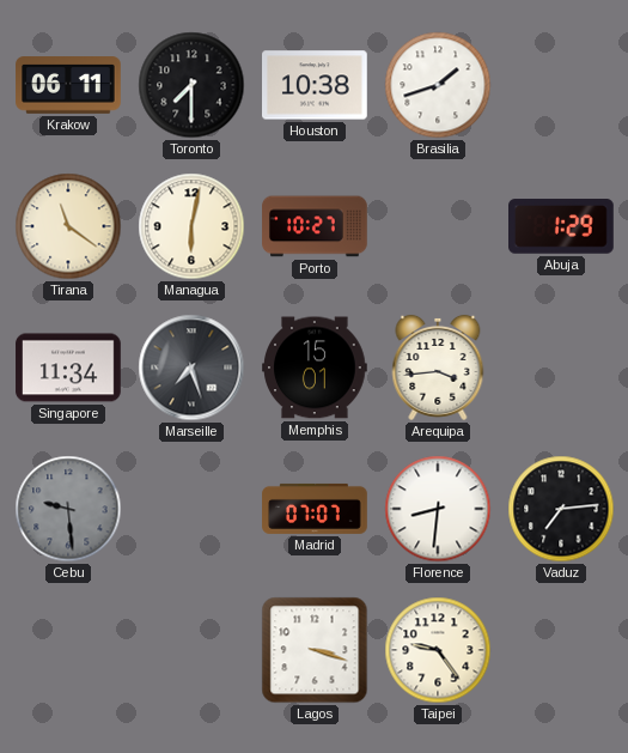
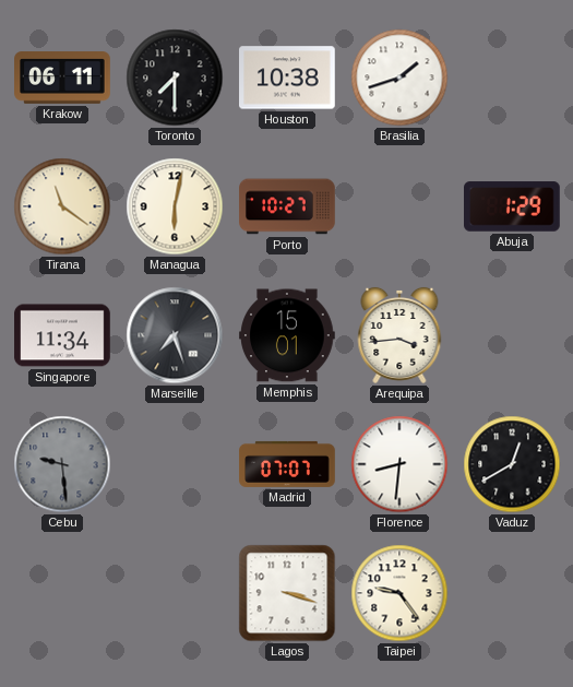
Vaduz: 7:14 -> 12:40 (512, 464)
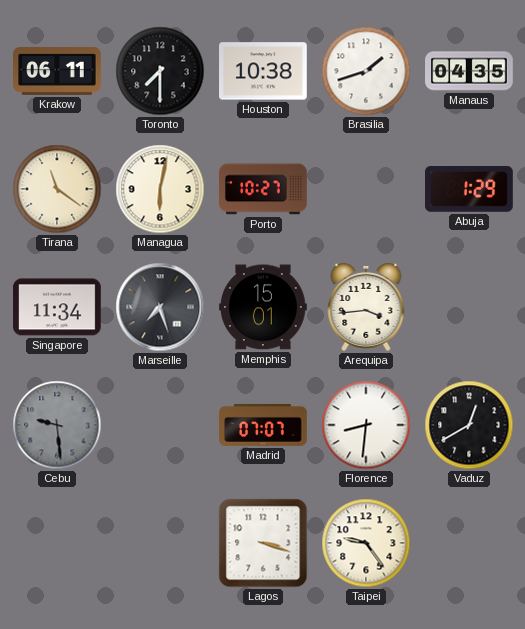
Manaus: none -> 04:35 (469, 71)
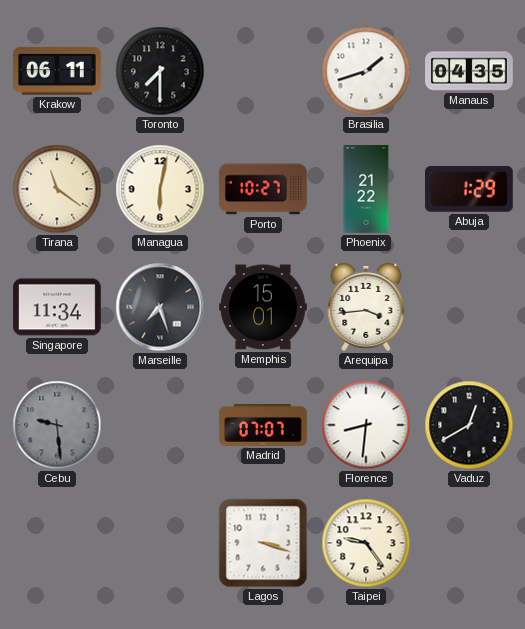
Houston: 10:38 -> none (264, 71)
Phoenix: none -> 21:22 (366, 189)
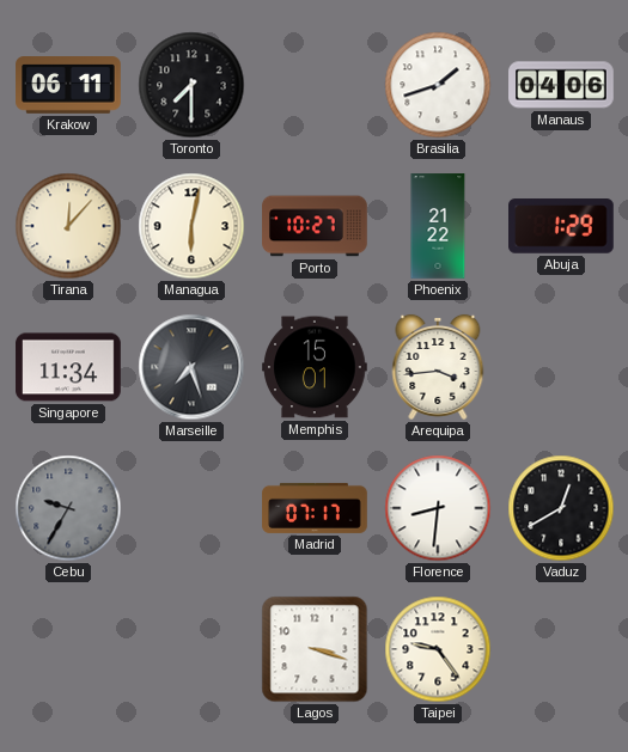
Manaus: 04:35 -> 04:06 (561, 85)
Tirana: 11:21 -> 12:07 (68, 226)
Cebu: 9:29 -> 9:35 (68, 508)
Madrid: 07:07 -> 07:17 (315, 508)
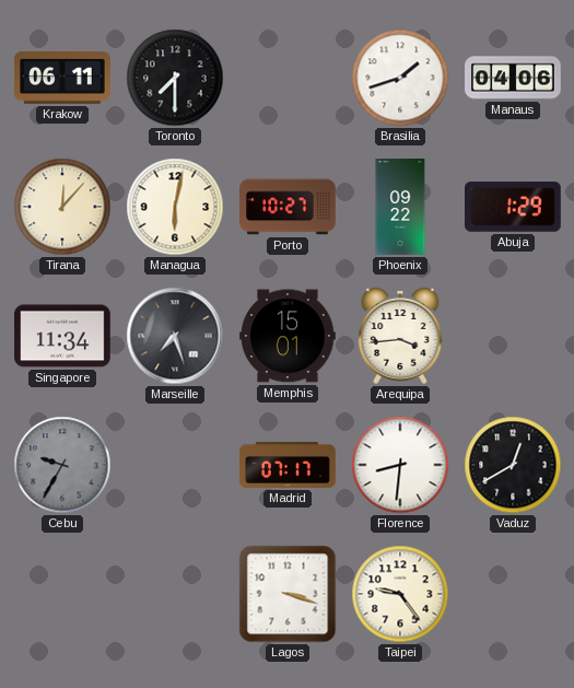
Phoenix: 21:22 -> 09:22 (400, 207)
